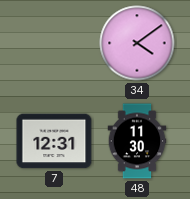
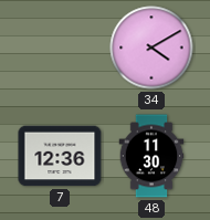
34: 4:09 -> 4:10 (151, 48)
7: 12:31 -> 12:36 (60, 156)
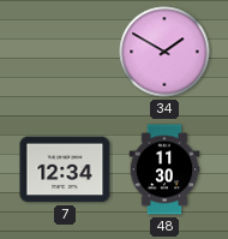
34: 4:10 -> 1:50 (164, 52)
7: 12:36 -> 12:34 (65, 169)
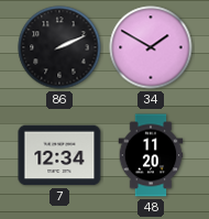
86: none -> 2:11 (59, 47)
48: 11:30 -> 11:20 (151, 155)
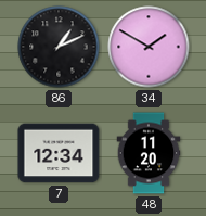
86: 2:11 -> 1:11 (59, 47)
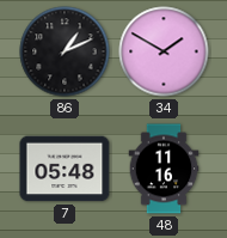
7: 12:34 -> 05:48 (65, 169)
48: 11:20 -> 11:16 (164, 169)
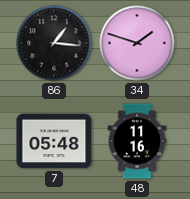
86: 1:11 -> 1:16 (54, 43)
34: 1:50 -> 1:48 (137, 43)
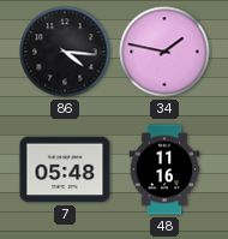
86: 1:16 -> 4:16 (65, 52)
34: 1:48 -> 1:47 (164, 52)
